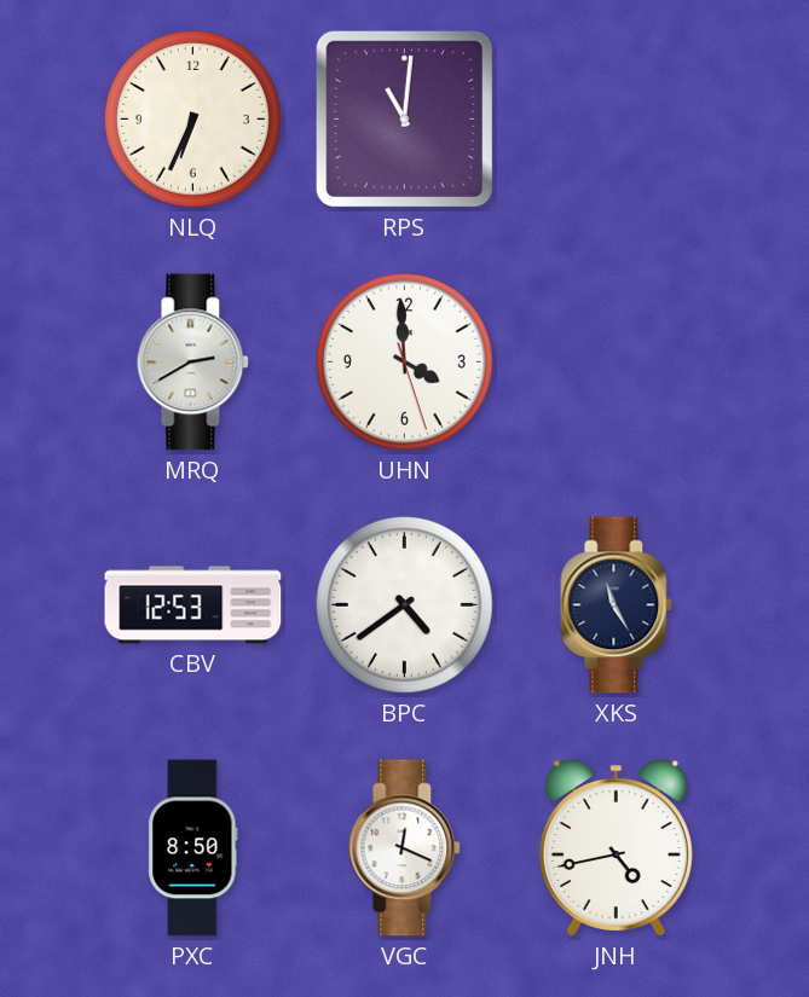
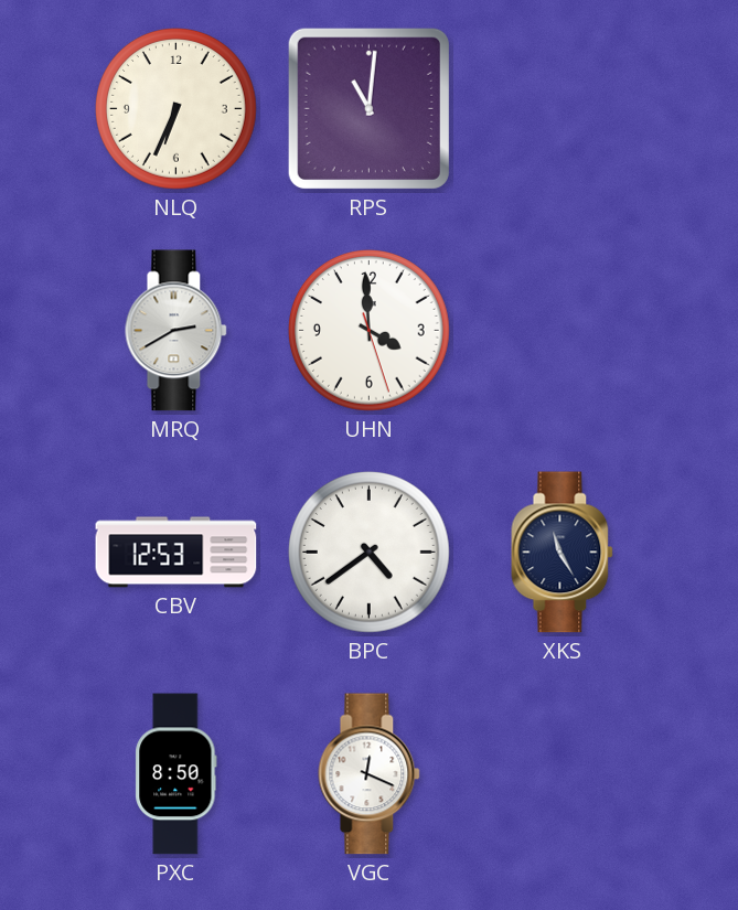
JNH: 4:43 -> none (616, 848)
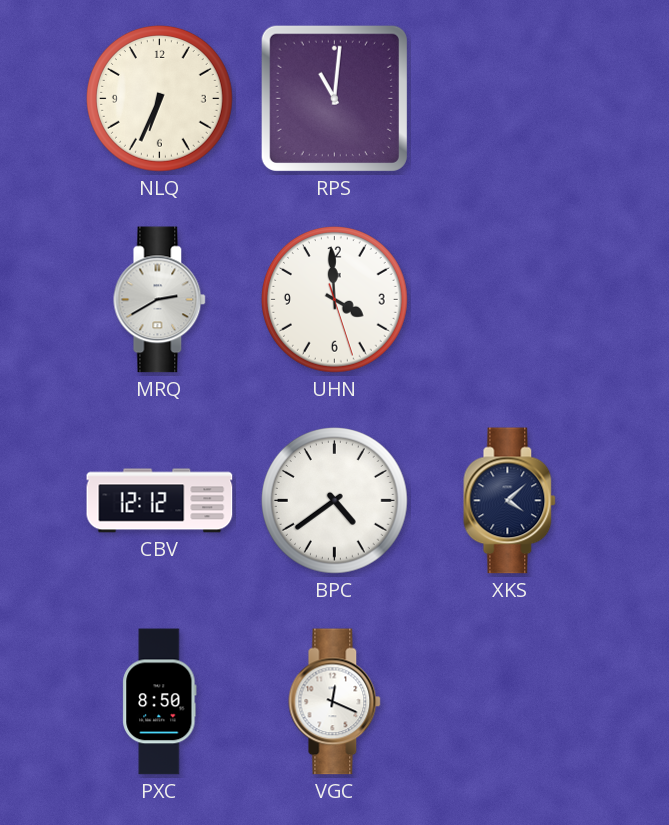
CBV: 12:53 -> 12:12 (160, 501)
XKS: 11:25 -> 4:08 (510, 501)
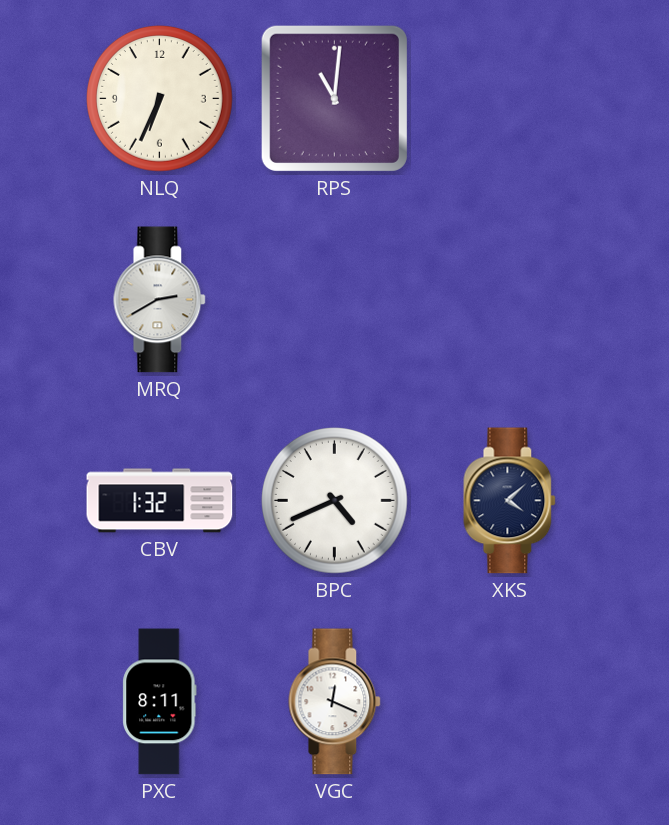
UHN: 3:59 -> none (334, 299)
CBV: 12:12 -> 1:32 (160, 501)
BPC: 4:39 -> 4:41 (334, 500)
PXC: 8:50 -> 8:11 (160, 702)
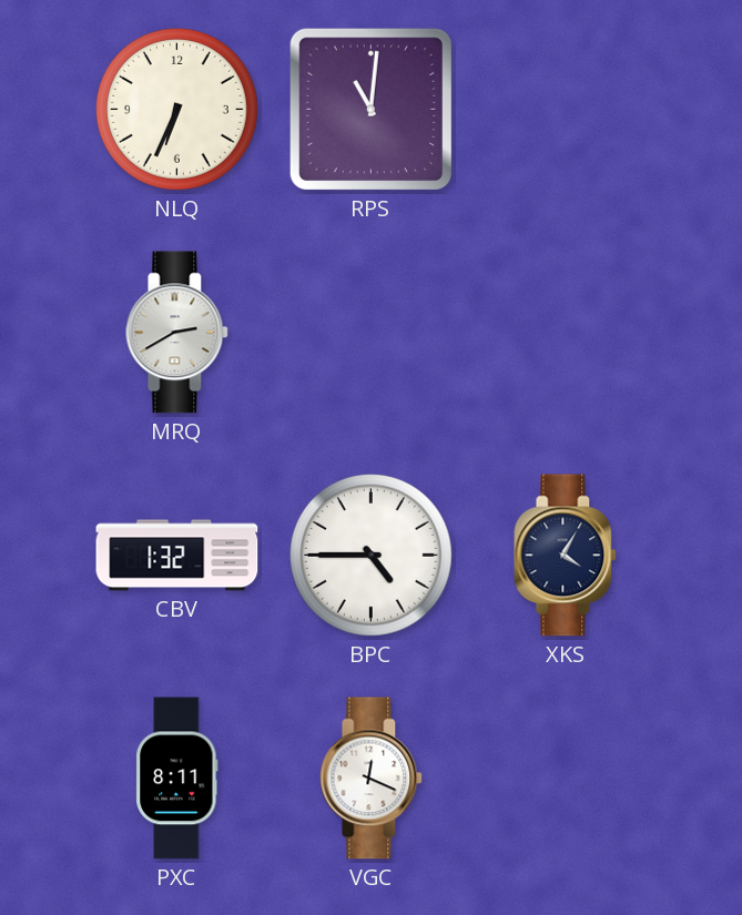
BPC: 4:41 -> 4:45 (370, 555)
XKS: 4:08 -> 4:05 (566, 556)
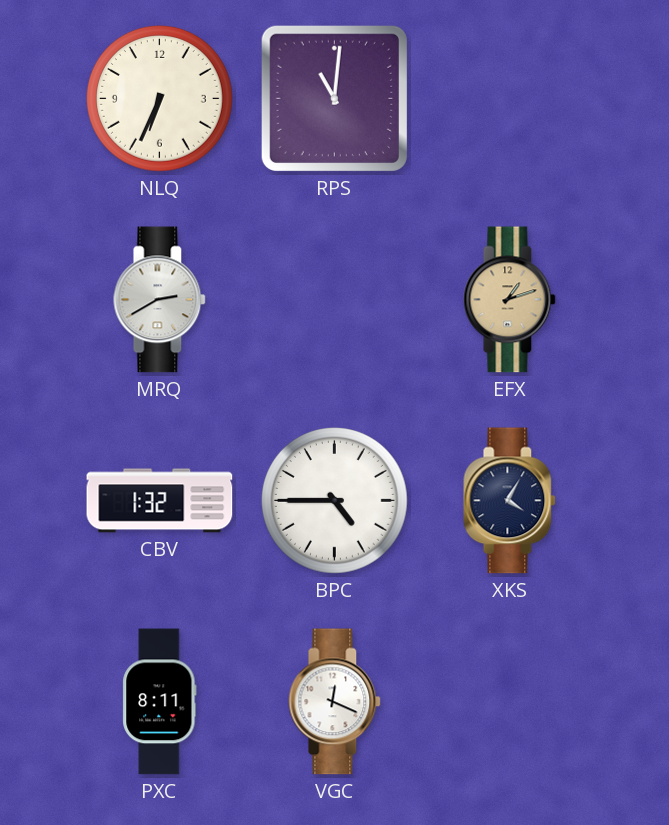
EFX: none -> 1:12 (510, 300)
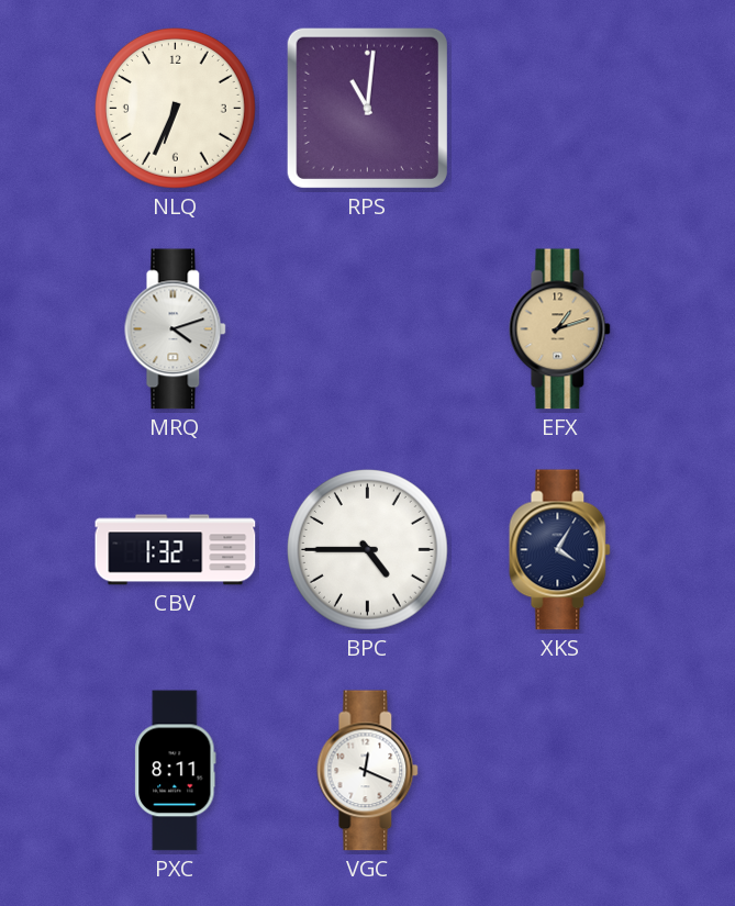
MRQ: 2:40 -> 4:12 (176, 329)
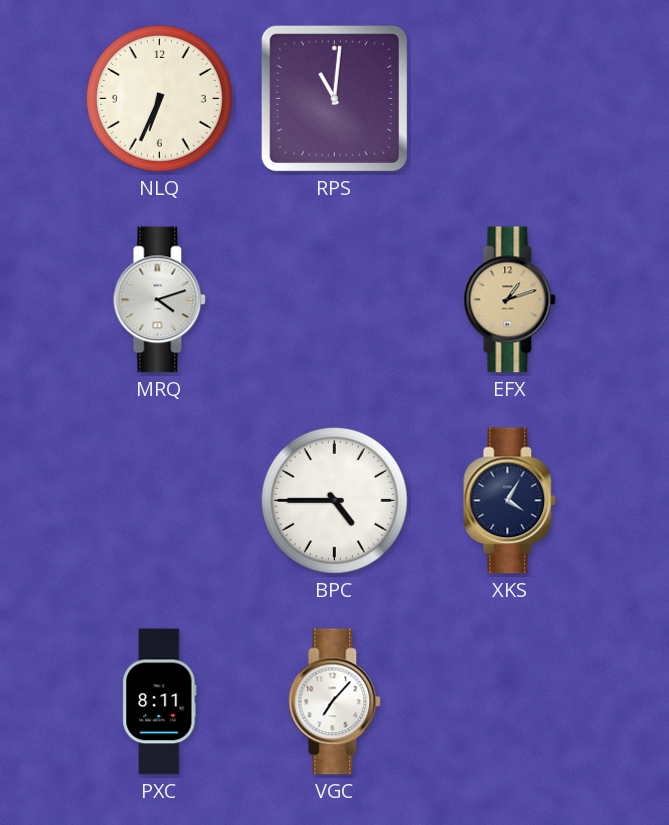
CBV: 1:32 -> none (176, 550)
VGC: 12:19 -> 7:07 (335, 702)
